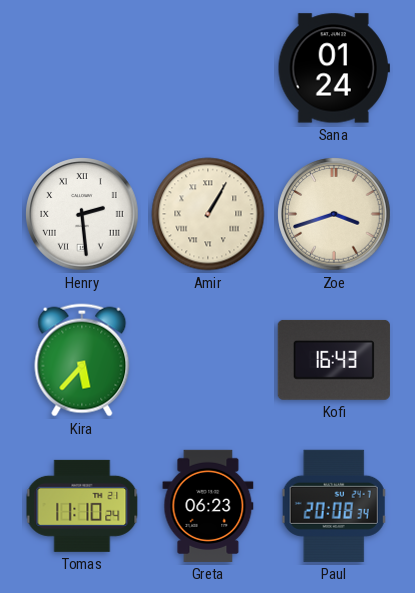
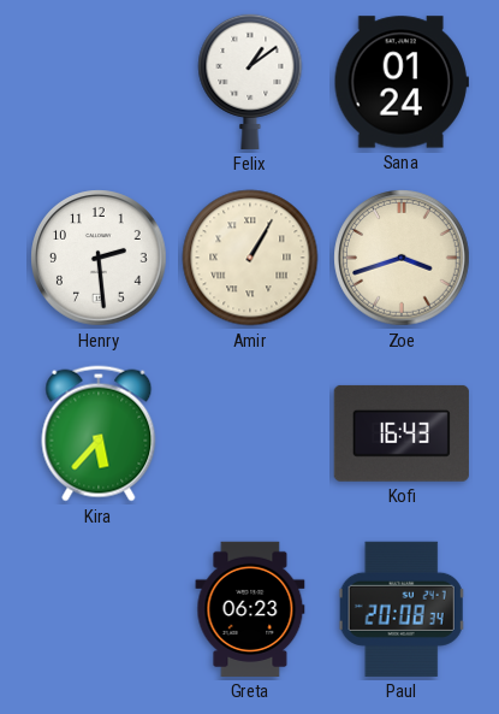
Felix: none -> 1:09 (250, 81)
Henry numerals: Roman -> Arabic (99, 258)
Tomas: 11:10 -> none (82, 506)
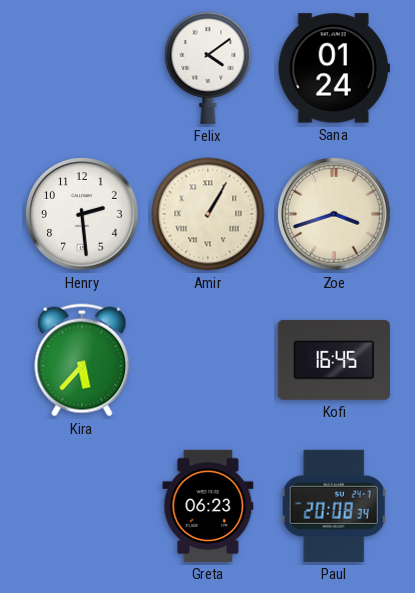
Felix: 1:09 -> 4:09 (208, 67)
Kofi: 16:43 -> 16:45 (334, 360)
